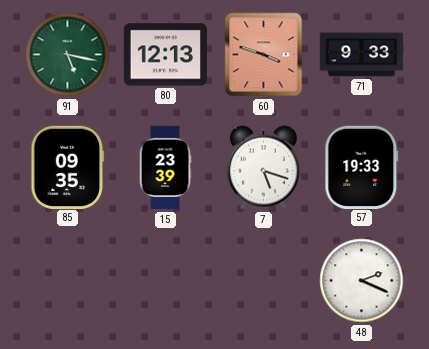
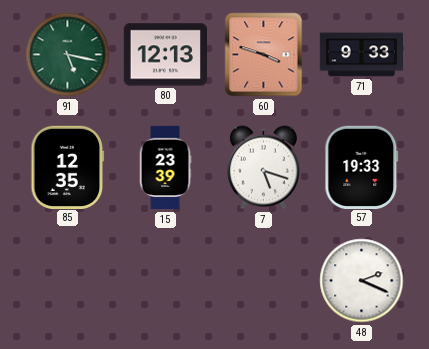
85: 09:35 -> 12:35 (68, 167)
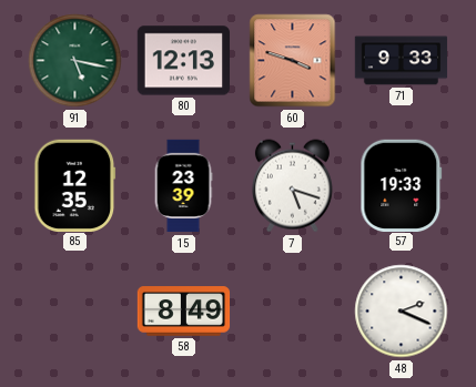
58: none -> 8:49 (184, 312)
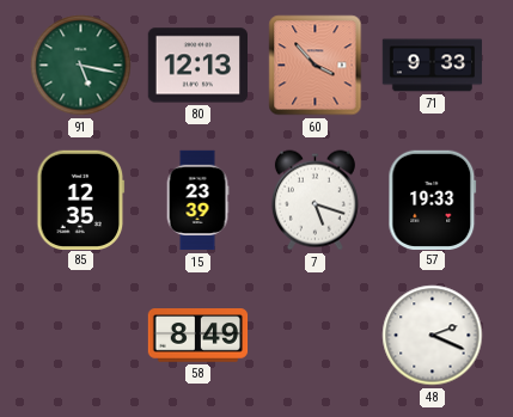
60: 3:48 -> 3:53 (316, 66)
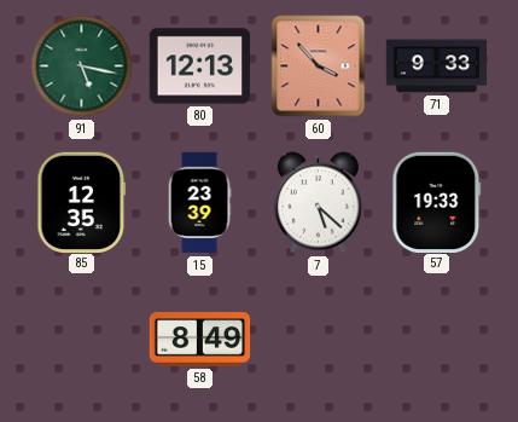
7: 5:18 -> 5:22 (318, 203)
48: 2:19 -> none (433, 336)
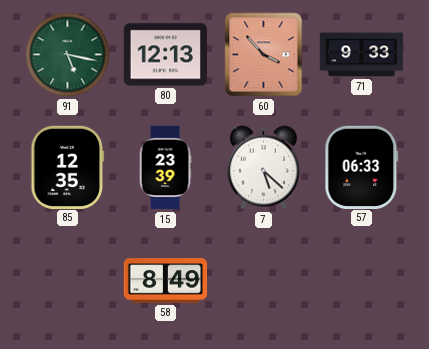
57: 19:33 -> 06:33 (362, 167)
